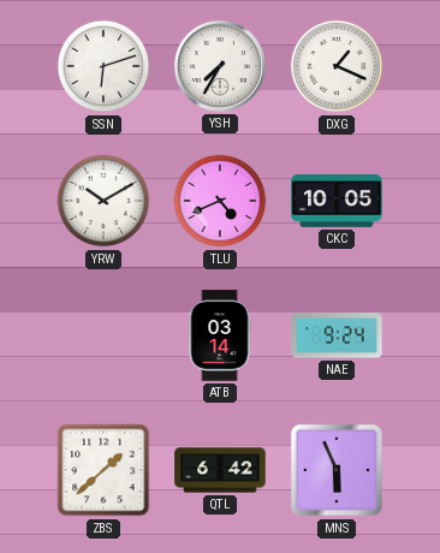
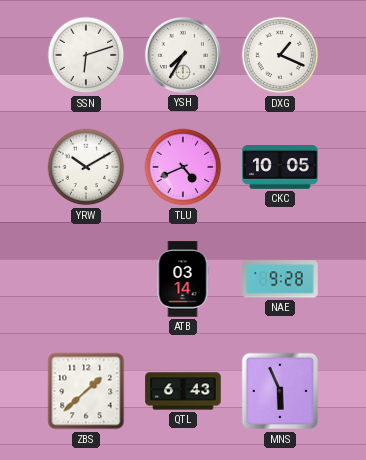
NAE: 9:24 -> 9:28 (280, 279)
QTL: 6:42 -> 6:43 (183, 391)
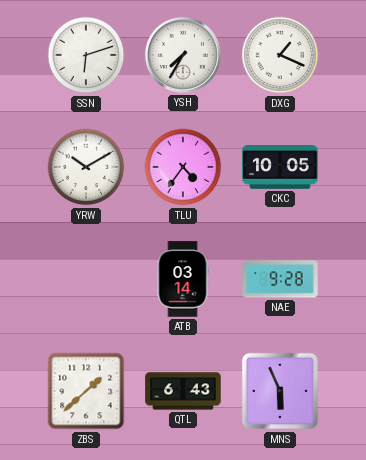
TLU: 4:41 -> 4:36 (183, 167)
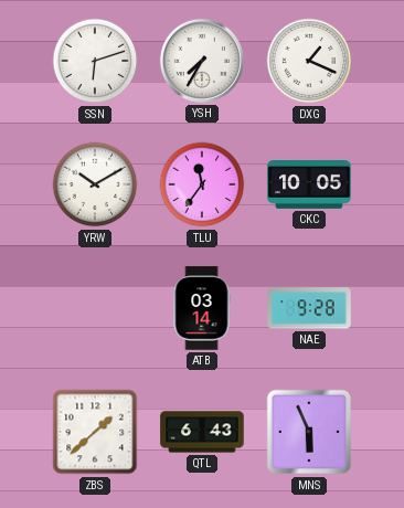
TLU: 4:36 -> 11:36 (202, 184)
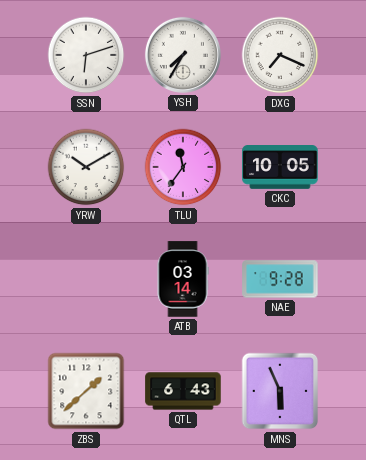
DXG: 1:19 -> 7:19 (280, 55)
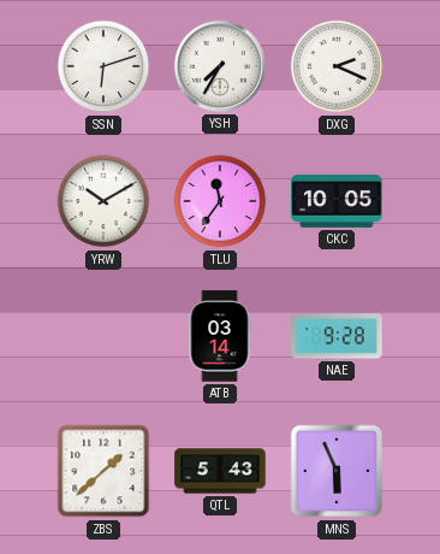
DXG: 7:19 -> 2:19 (337, 66)
QTL: 6:43 -> 5:43 (220, 471)
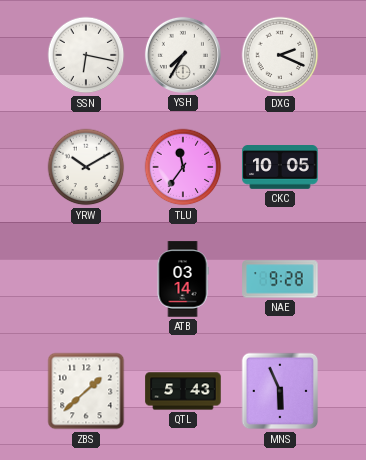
SSN: 6:12 -> 6:17 (86, 55)
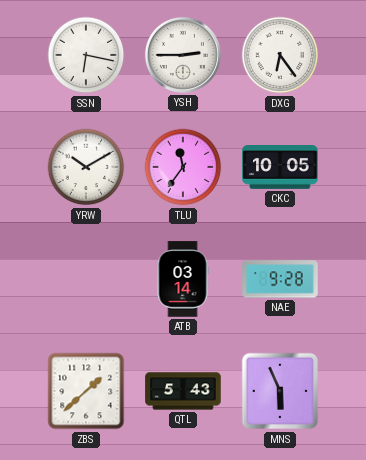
YSH: 7:35 -> 2:45 (183, 55)
DXG: 2:19 -> 6:24 (280, 55)
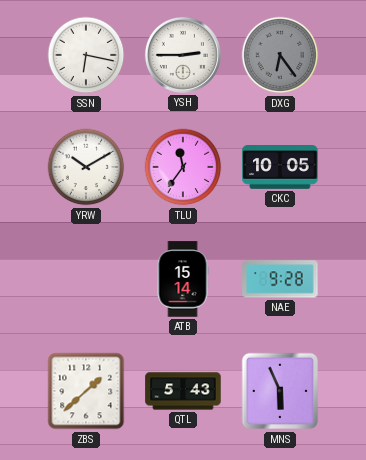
DXG dial: white -> grey (280, 55)
ATB: 03:14 -> 15:14 (183, 279)
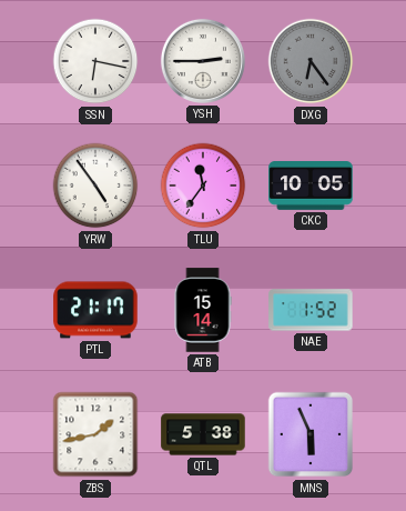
YRW: 10:10 -> 4:54 (95, 186)
PTL: none -> 21:17 (95, 310)
NAE: 9:28 -> 1:52 (311, 310)
ZBS: 1:38 -> 1:43 (95, 434)
QTL: 5:43 -> 5:38 (203, 434)
